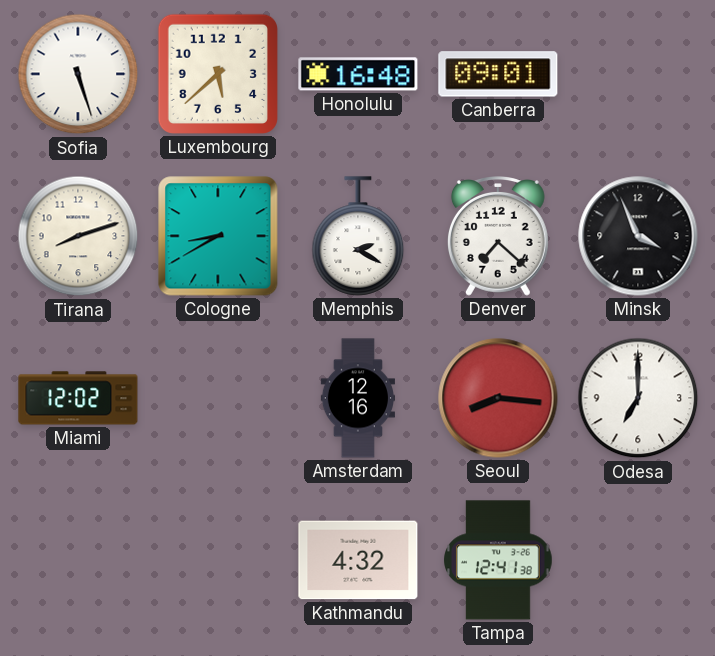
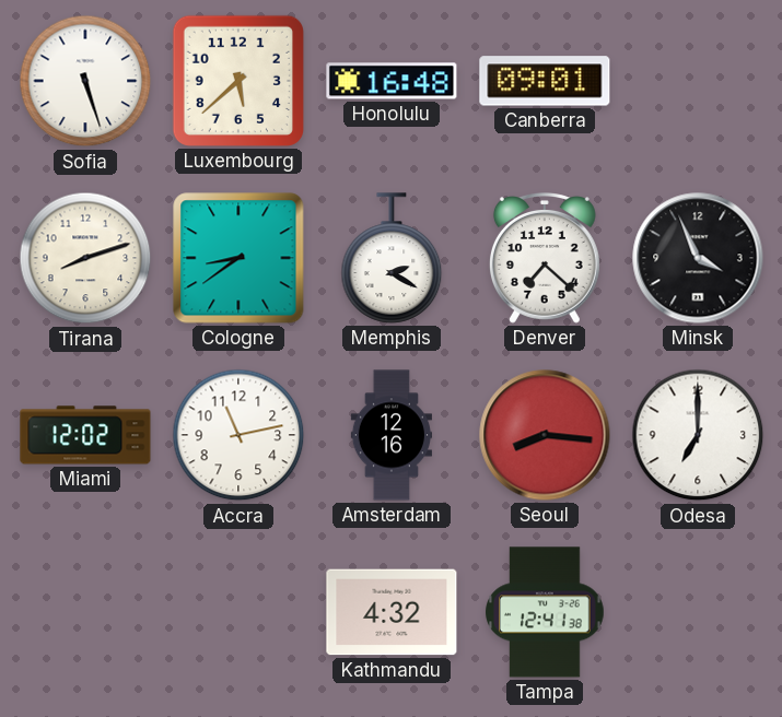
Cologne: 8:40 -> 8:39 (238, 258)
Accra: none -> 11:13 (238, 435)
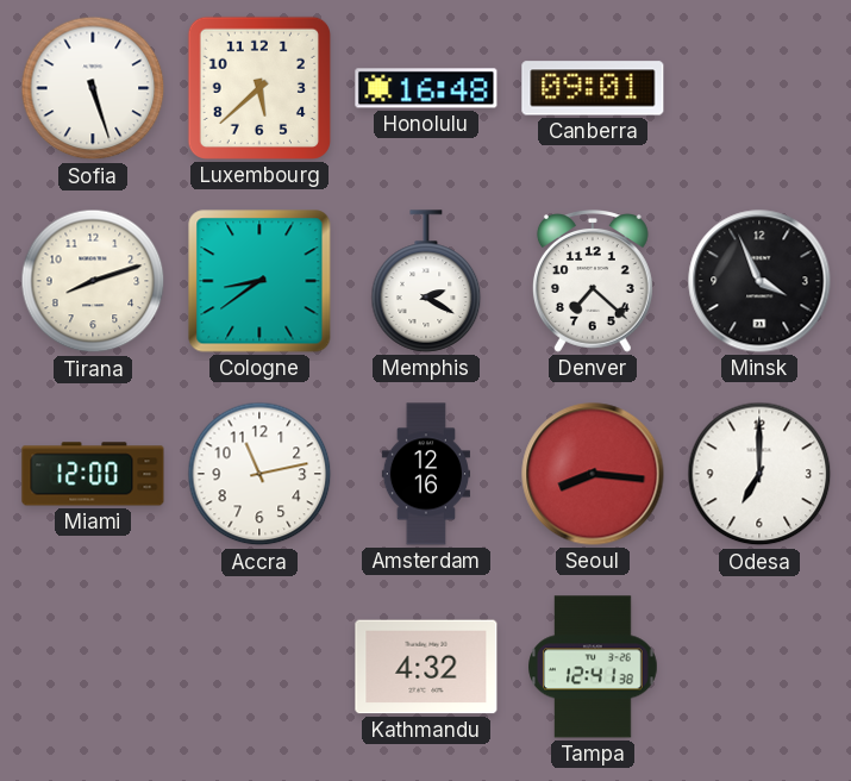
Miami: 12:02 -> 12:00 (93, 474)
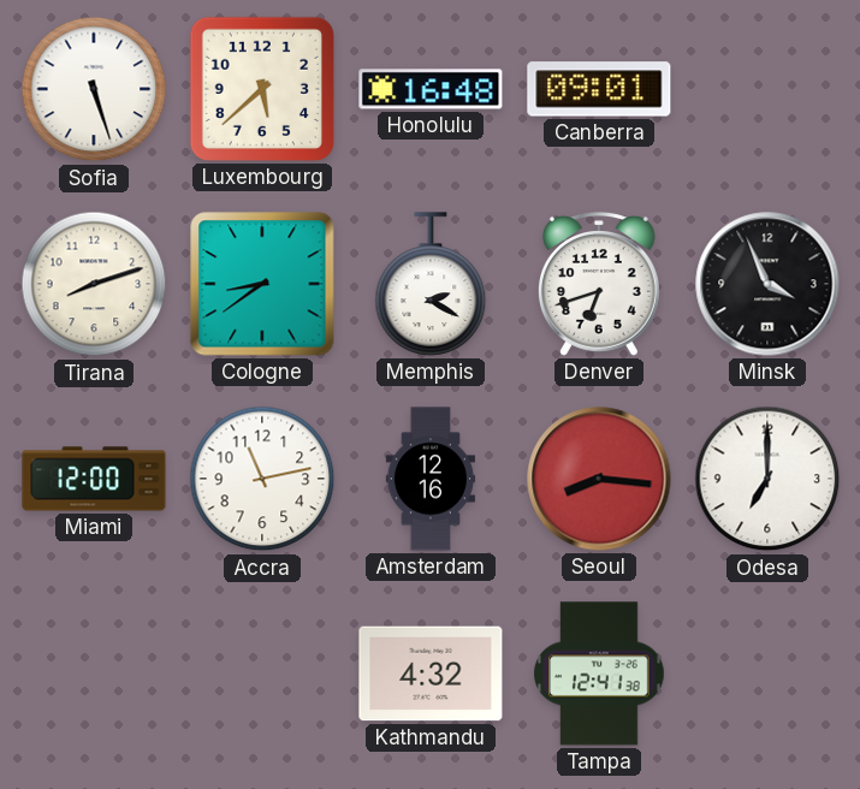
Denver: 7:22 -> 6:42 (599, 285)
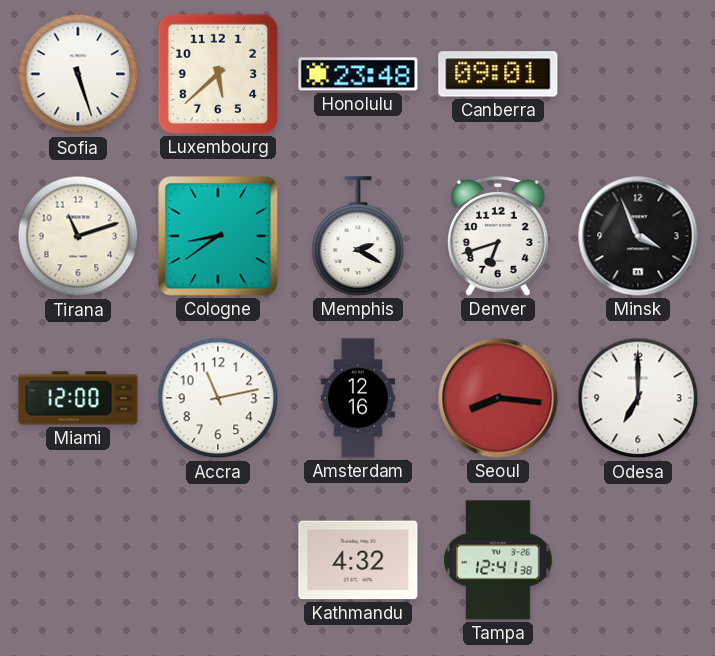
Honolulu: 16:48 -> 23:48 (358, 74)
Tirana: 8:12 -> 11:12 (78, 236)
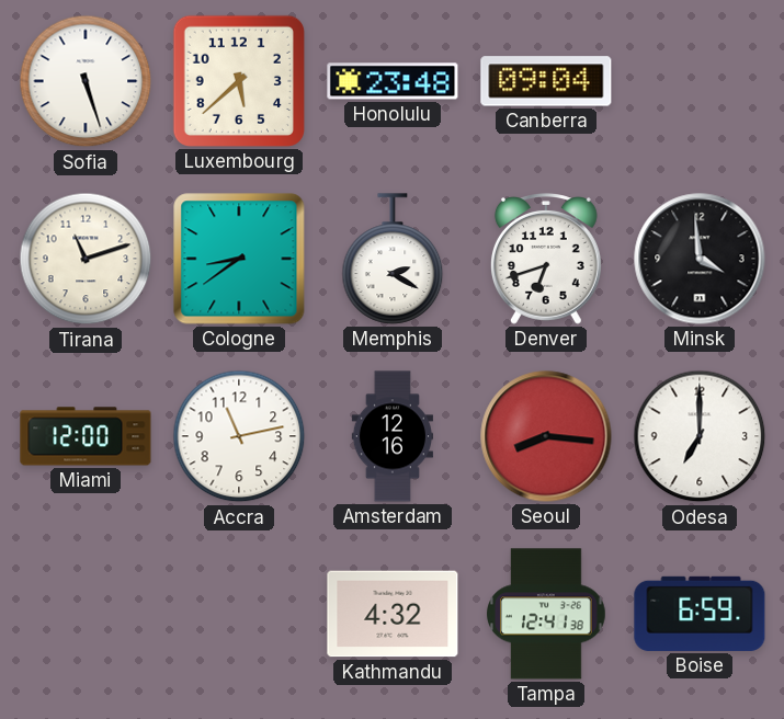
Canberra: 09:01 -> 09:04 (546, 81)
Minsk: 3:56 -> 3:59 (700, 259)
Boise: none -> 6:59 (700, 614)
